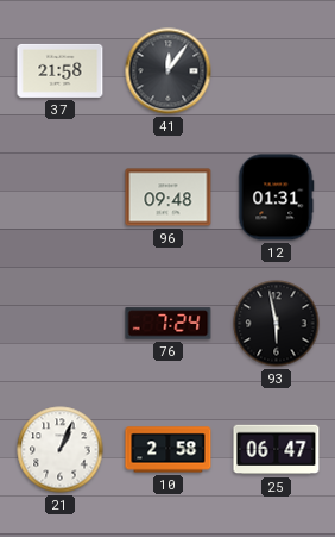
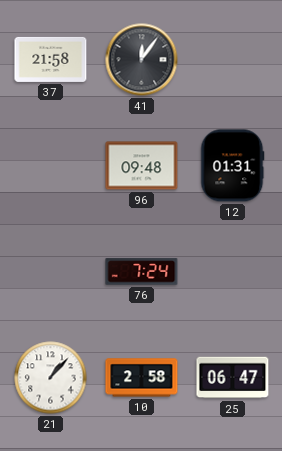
93: 5:58 -> none (277, 324)
21: 1:04 -> 1:07 (51, 378)
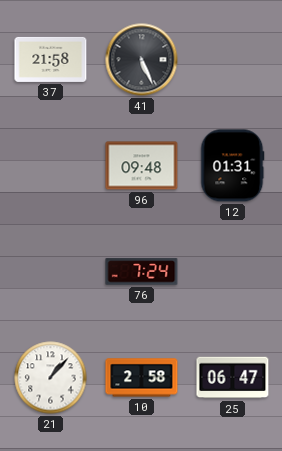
41: 12:06 -> 5:26 (142, 60)
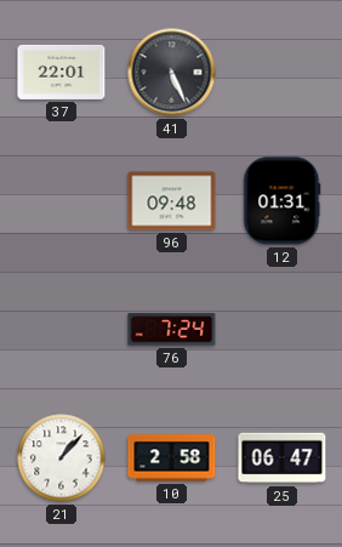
37: 21:58 -> 22:01 (62, 72)
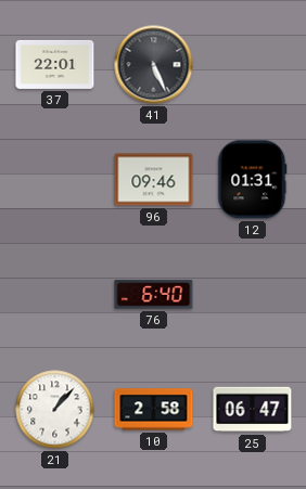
96: 09:48 -> 09:46 (154, 180)
76: 7:24 -> 6:40 (154, 295)
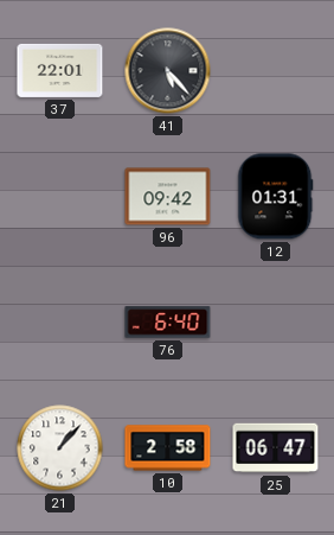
41: 5:26 -> 5:23 (168, 71)
96: 09:46 -> 09:42 (168, 197)
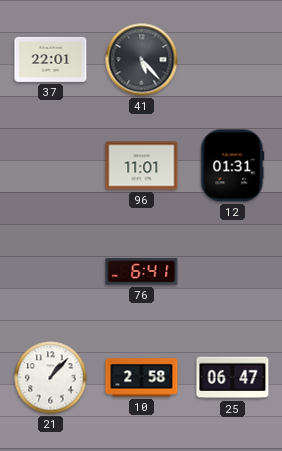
96: 09:42 -> 11:01 (142, 166)
76: 6:40 -> 6:41 (142, 272)
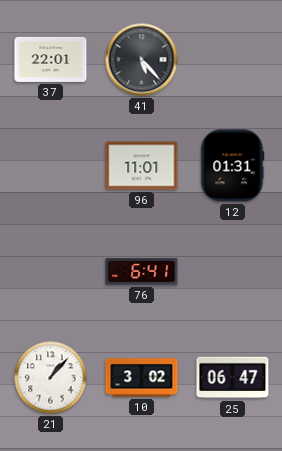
10: 2:58 -> 3:02 (142, 378)
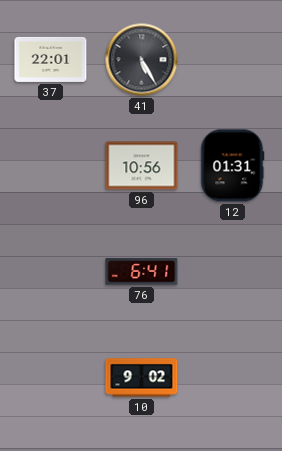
41: 5:23 -> 5:25 (142, 60)
96: 11:01 -> 10:56 (142, 166)
21: 1:07 -> none (51, 378)
10: 3:02 -> 9:02 (142, 378)
25: 06:47 -> none (233, 378)
